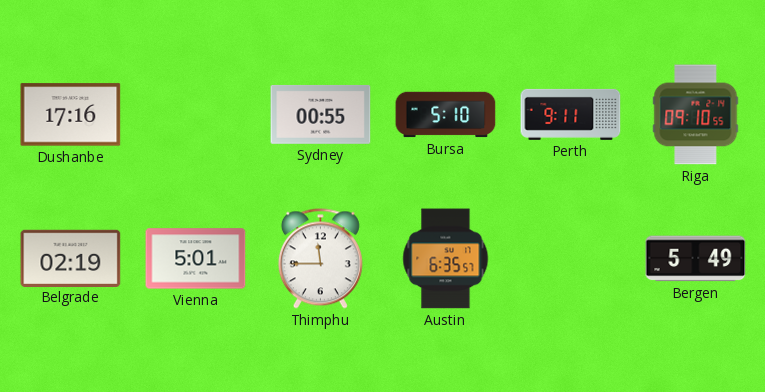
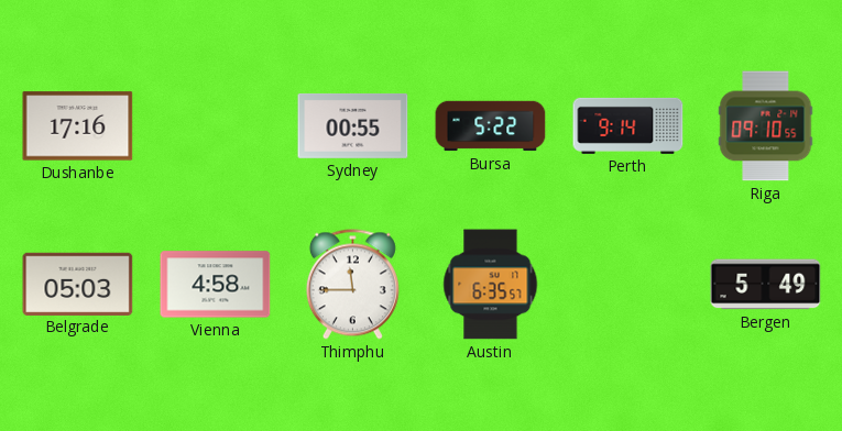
Bursa: 5:10 -> 5:22 (491, 126)
Perth: 9:11 -> 9:14 (628, 125)
Belgrade: 02:19 -> 05:03 (78, 284)
Vienna: 5:01 -> 4:58 (216, 285)
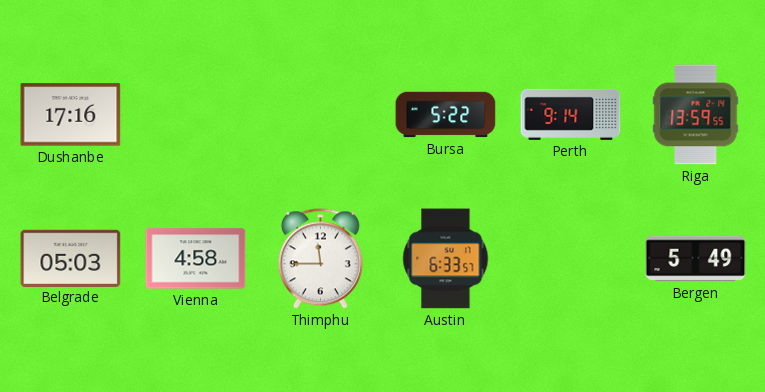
Sydney: 00:55 -> none (353, 126)
Riga: 09:10 -> 13:59 (696, 115)
Austin: 6:35 -> 6:33 (446, 259)
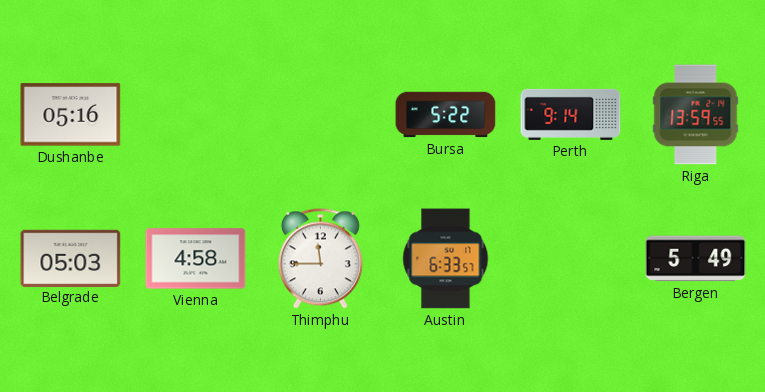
Dushanbe: 17:16 -> 05:16 (71, 115)
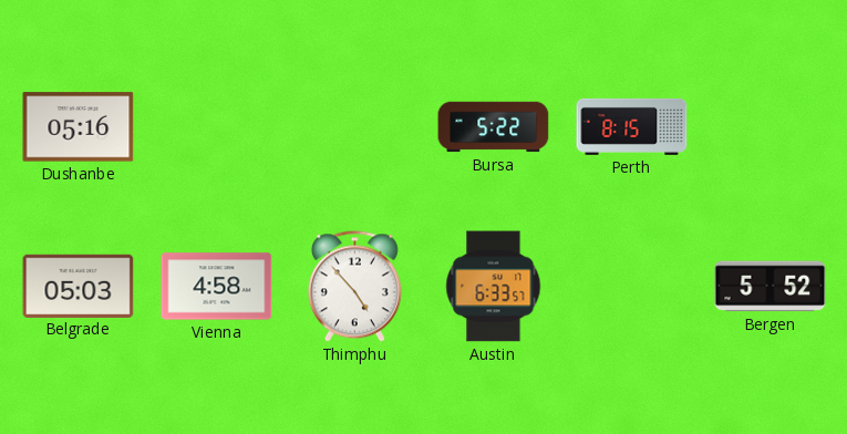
Perth: 9:14 -> 8:15 (632, 126)
Riga: 13:59 -> none (696, 115)
Thimphu: 11:45 -> 4:53 (354, 287)
Bergen: 5:49 -> 5:52 (771, 287)
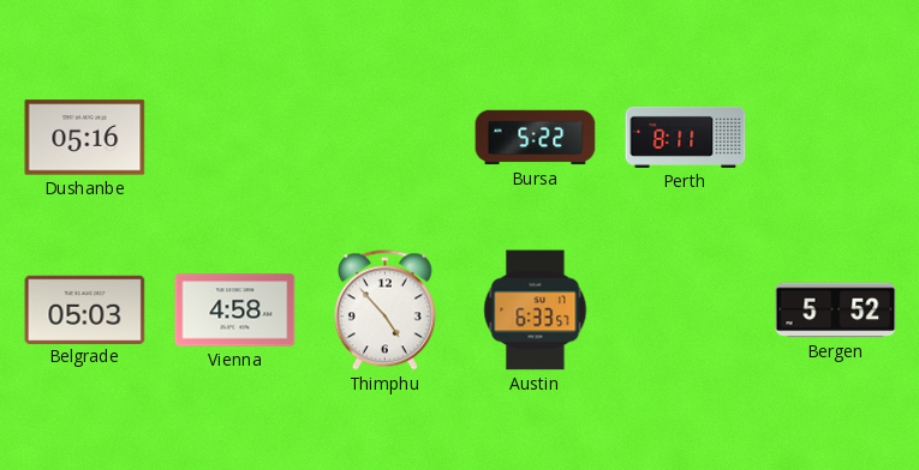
Perth: 8:15 -> 8:11 (686, 137)
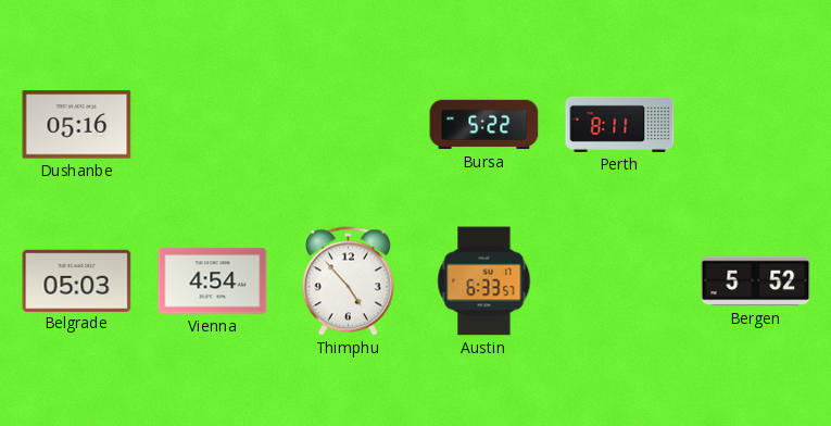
Vienna: 4:58 -> 4:54 (213, 281)
